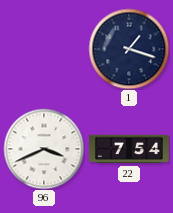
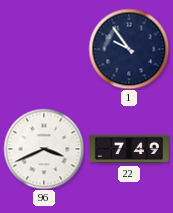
1: 1:18 -> 9:54 (129, 49)
22: 7:54 -> 7:49 (129, 149)
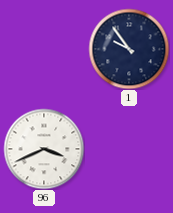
22: 7:49 -> none (129, 149)
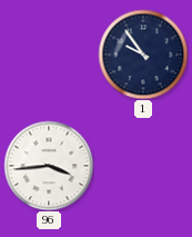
96: 3:41 -> 3:44 (49, 166)
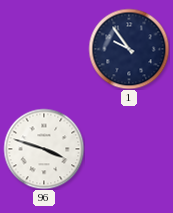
96: 3:44 -> 3:48 (44, 149)
